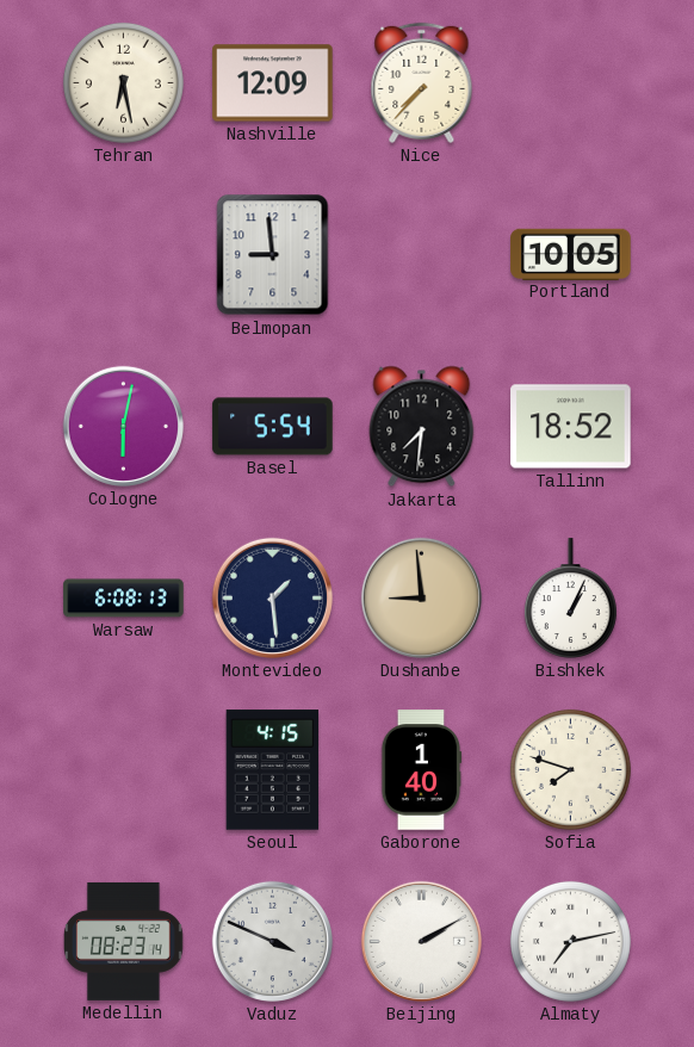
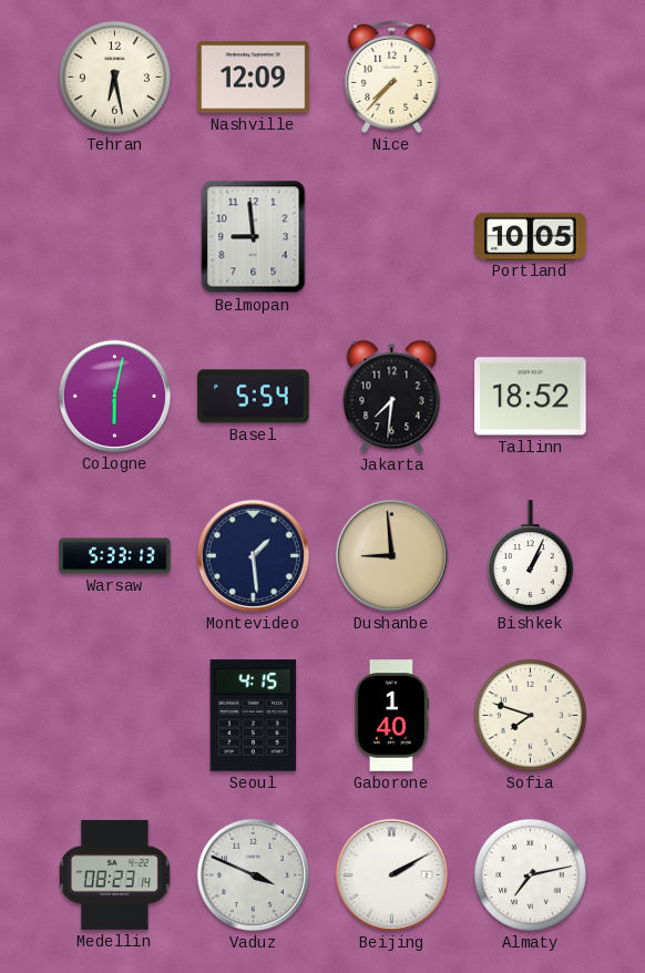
Warsaw: 6:08 -> 5:33 (115, 556)
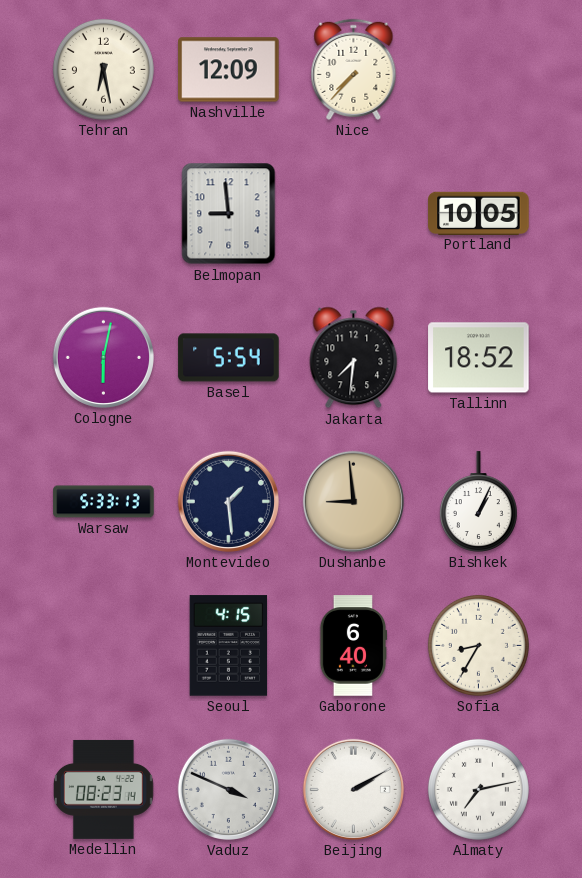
Gaborone: 1:40 -> 6:40 (353, 646)
Sofia: 7:48 -> 8:35 (478, 645)
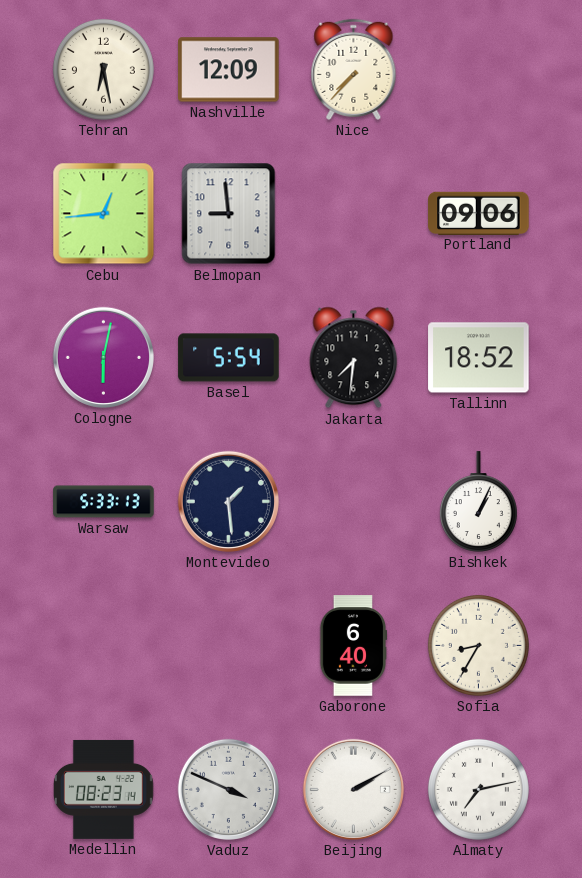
Cebu: none -> 12:44 (104, 214)
Portland: 10:05 -> 09:06 (479, 213)
Dushanbe: 8:59 -> none (353, 501)
Seoul: 4:15 -> none (229, 646)
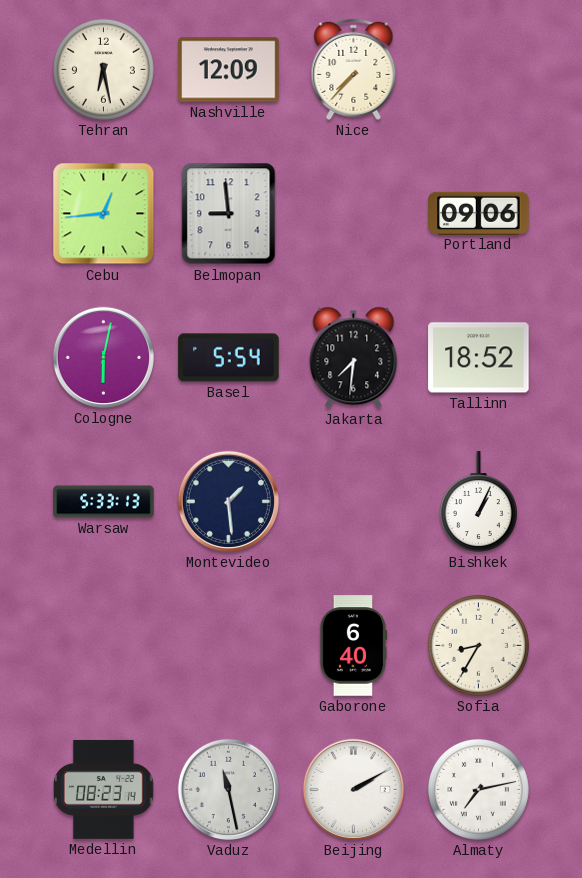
Vaduz: 3:49 -> 11:28 (228, 789)
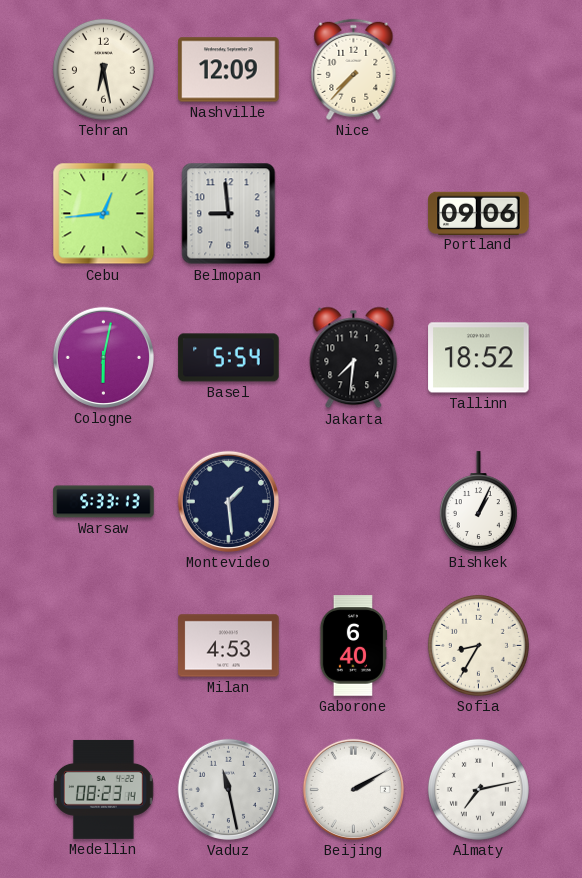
Milan: none -> 4:53 (229, 646)
